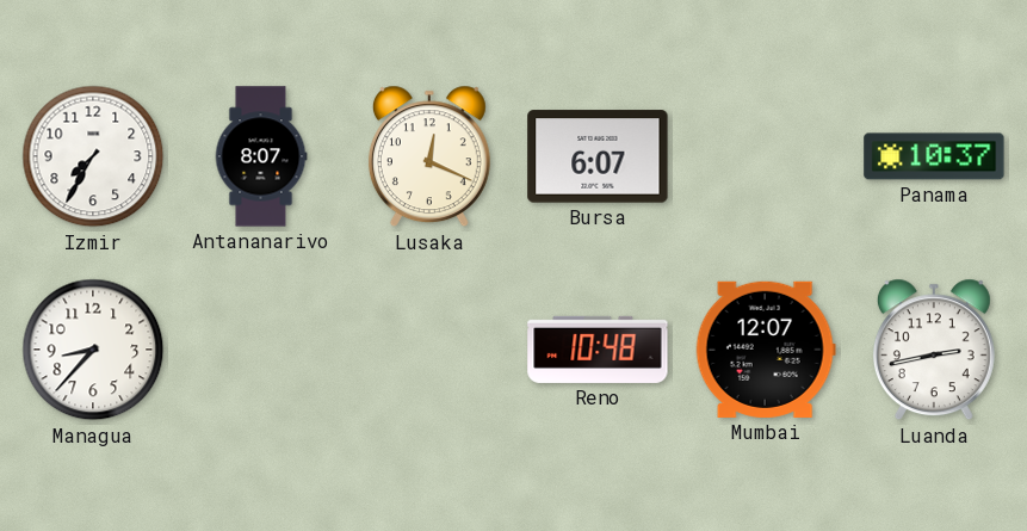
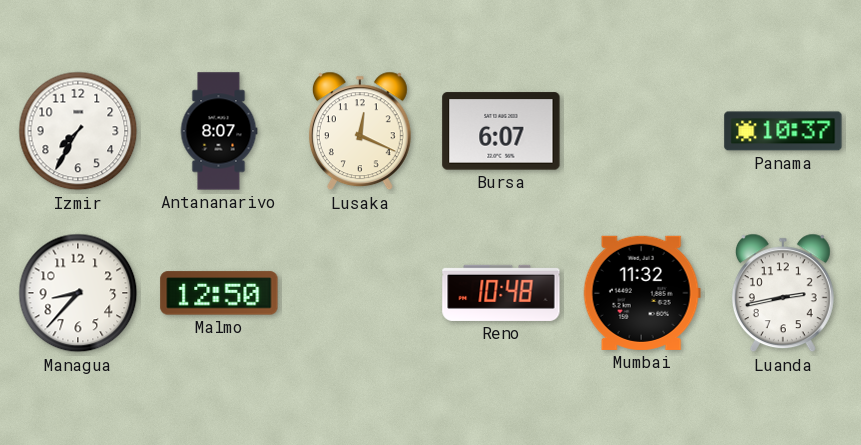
Malmo: none -> 12:50 (219, 293)
Mumbai: 12:07 -> 11:32 (642, 293)
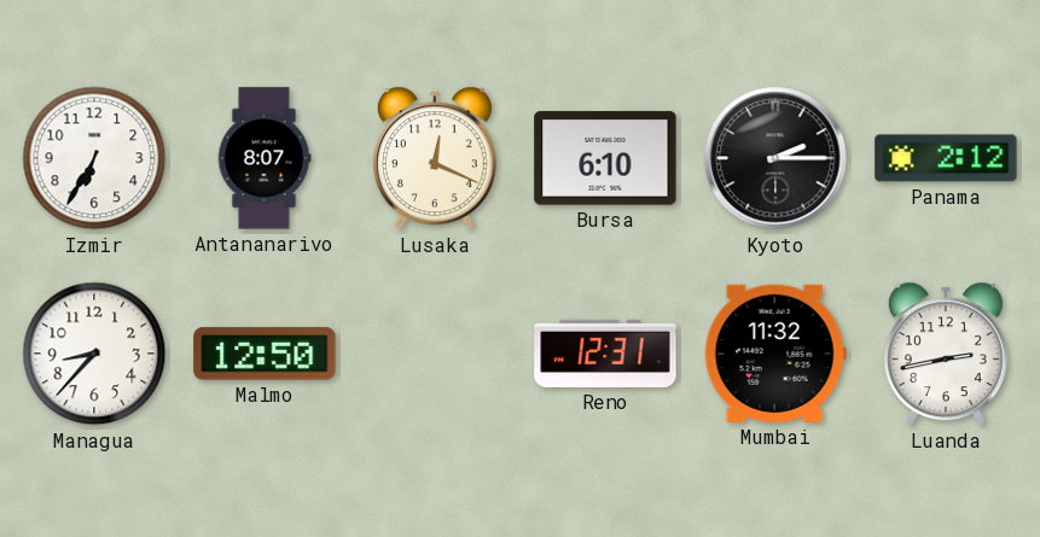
Izmir: 7:35 -> 6:35 (94, 158)
Bursa: 6:07 -> 6:10 (605, 158)
Kyoto: none -> 2:15 (775, 158)
Panama: 10:37 -> 2:12 (946, 158)
Reno: 10:48 -> 12:31 (605, 354)
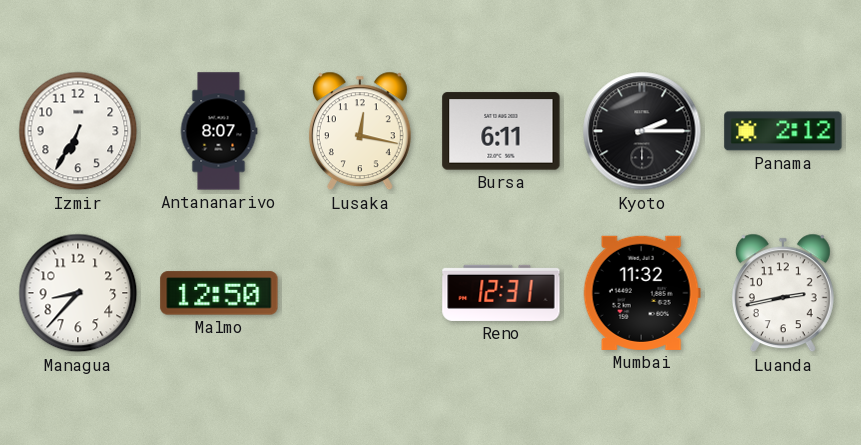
Lusaka: 12:19 -> 12:17 (360, 131)
Bursa: 6:10 -> 6:11 (501, 131)
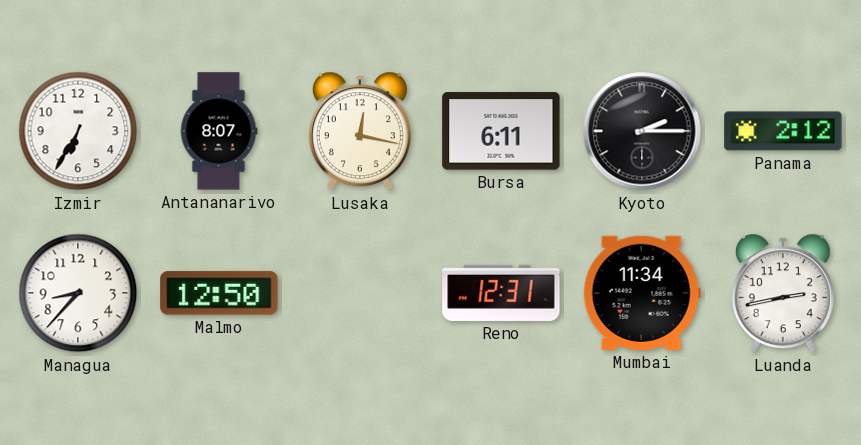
Mumbai: 11:32 -> 11:34 (642, 293)
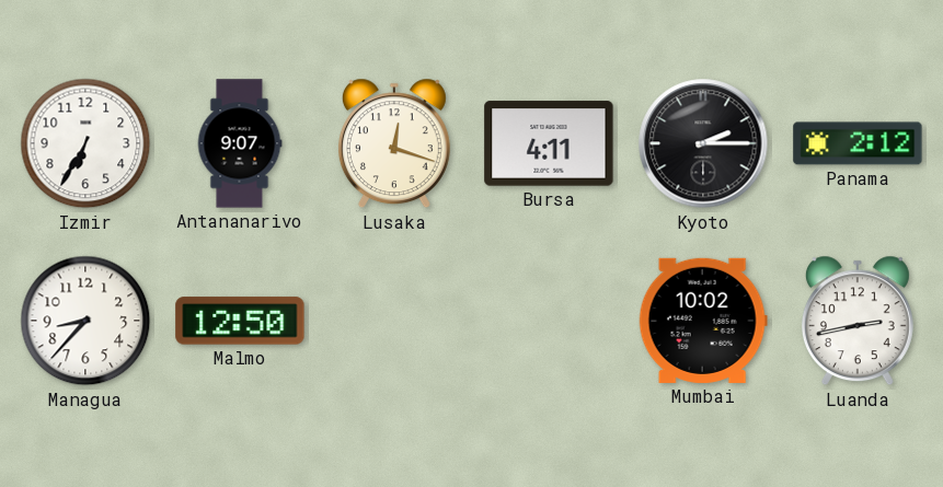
Antananarivo: 8:07 -> 9:07 (240, 143)
Lusaka: 12:17 -> 12:18 (394, 143)
Bursa: 6:11 -> 4:11 (549, 143)
Reno: 12:31 -> none (501, 293)
Mumbai: 11:34 -> 10:02 (703, 321)
